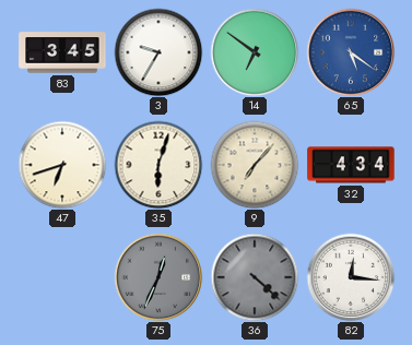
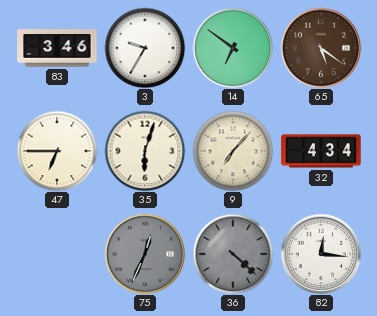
83: 3:45 -> 3:46 (57, 48)
65 dial: blue -> brown (321, 48)
47: 6:42 -> 6:45 (57, 151)
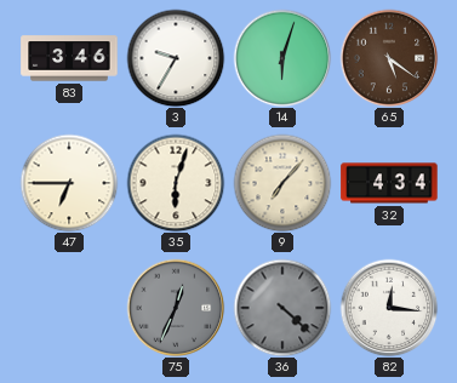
14: 6:51 -> 6:03 (282, 58)
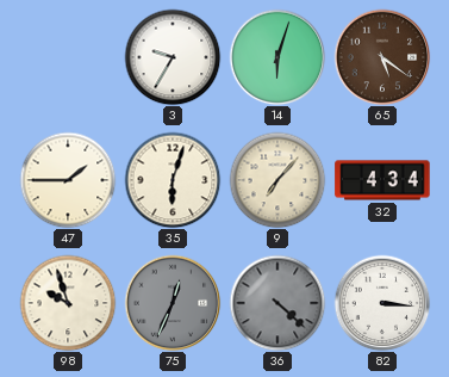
83: 3:46 -> none (69, 58)
47: 6:45 -> 1:45 (68, 180)
98: none -> 9:57 (68, 303)
82: 12:16 -> 3:16 (382, 303)
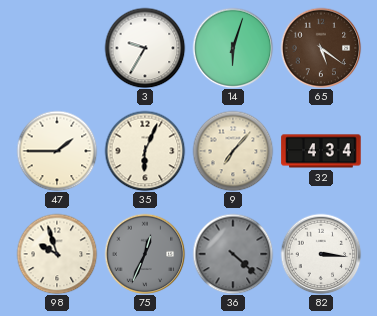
35: 6:03 -> 6:04 (145, 151)
